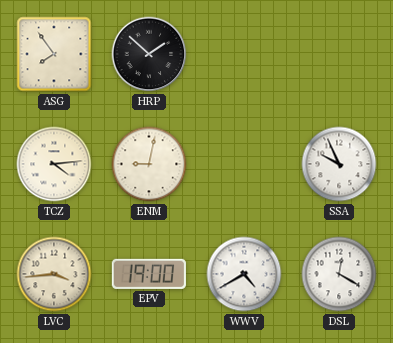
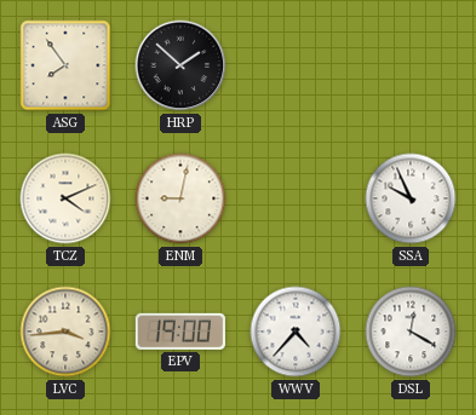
TCZ: 4:14 -> 4:11 (65, 198)
WWV: 4:40 -> 4:37 (296, 332)
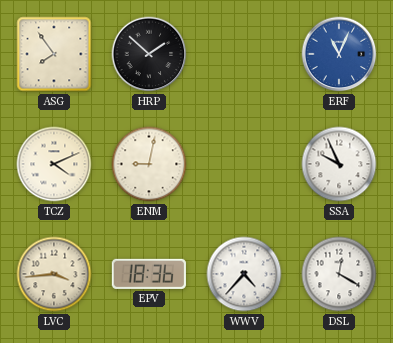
ERF: none -> 11:04 (339, 54)
EPV: 19:00 -> 18:36 (149, 274)
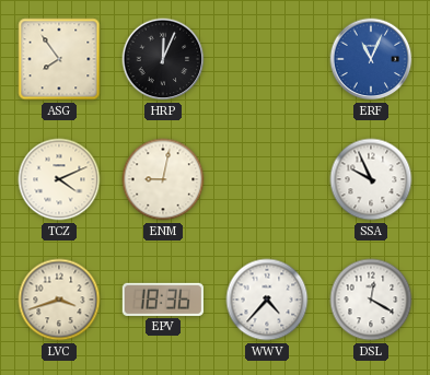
HRP: 1:52 -> 12:04 (163, 59)
LVC: 3:44 -> 3:42 (59, 300)
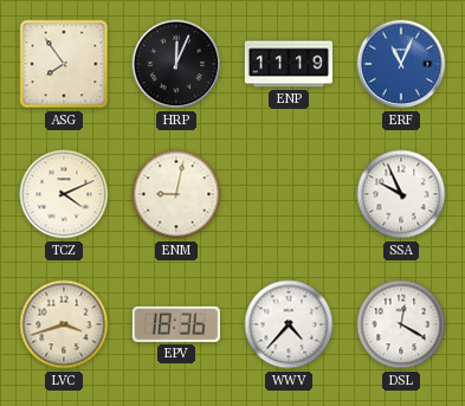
ENP: none -> 11:19 (288, 64)
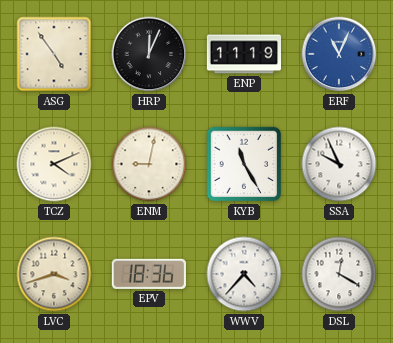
ASG: 7:54 -> 4:54 (54, 54)
KYB: none -> 11:25 (244, 164)
